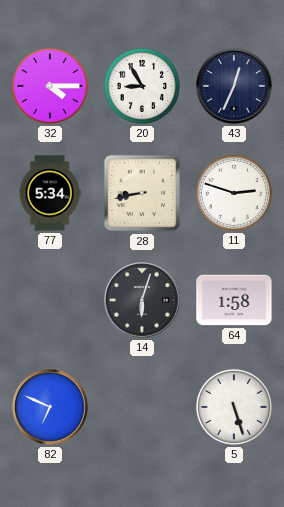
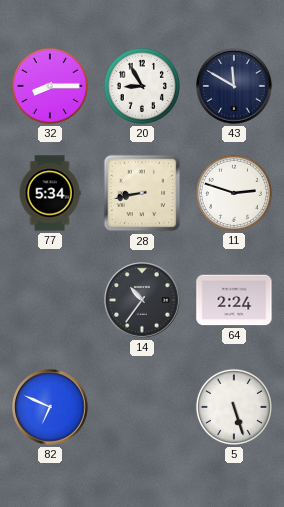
32: 4:15 -> 8:15 (50, 86)
43: 12:34 -> 11:50 (234, 86)
14: 6:03 -> 10:36 (142, 300)
64: 1:58 -> 2:24 (234, 300)
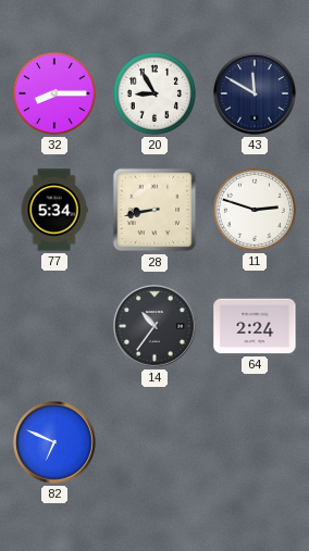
5: 5:27 -> none (234, 407)
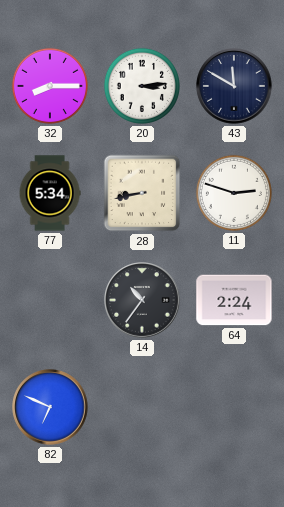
20: 8:55 -> 3:14 (142, 86)
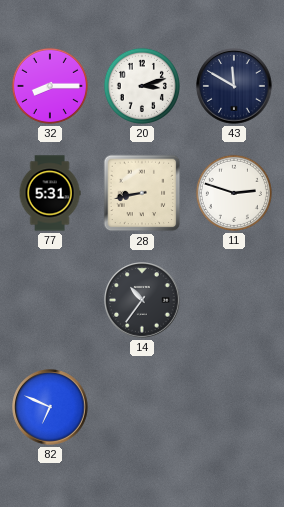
20: 3:14 -> 3:12 (142, 86)
77: 5:34 -> 5:31 (50, 193)
64: 2:24 -> none (234, 300)
